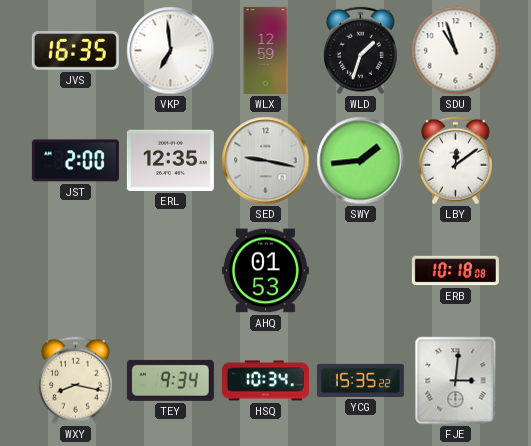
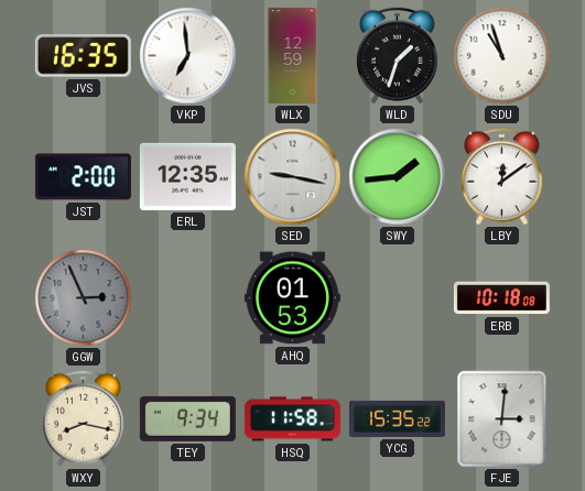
GGW: none -> 2:56 (84, 298)
HSQ: 10:34 -> 11:58 (292, 419)
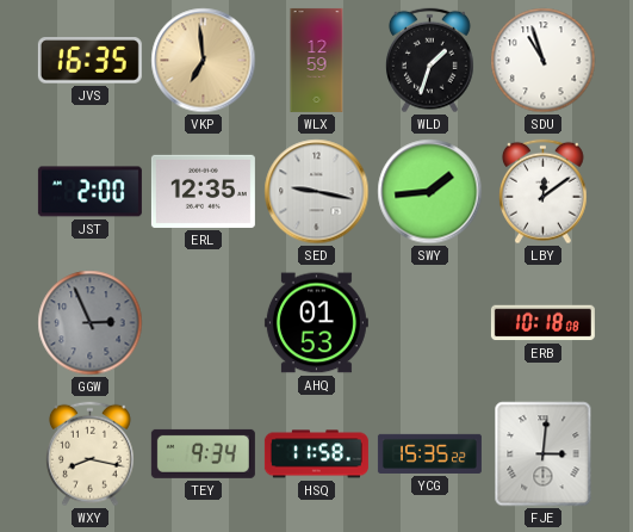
VKP dial: white -> champagne (204, 61)
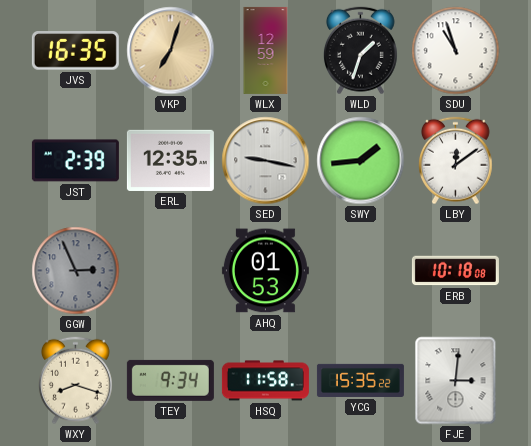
VKP: 6:59 -> 7:03 (171, 51)
JST: 2:00 -> 2:39 (75, 161)
WXY: 8:17 -> 8:18 (75, 381)
